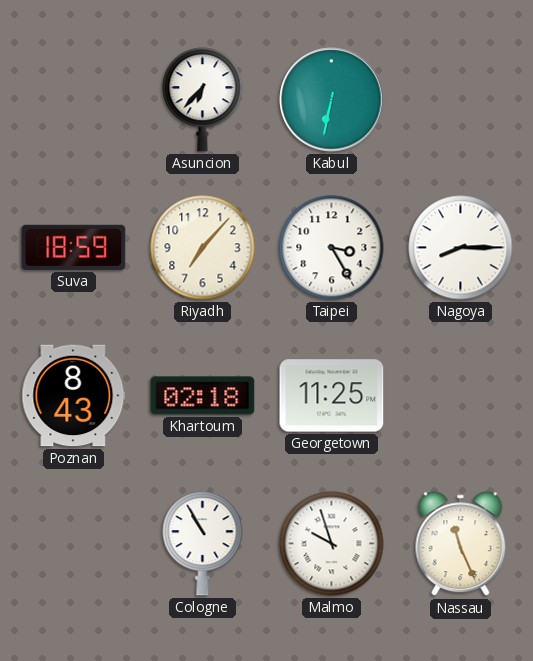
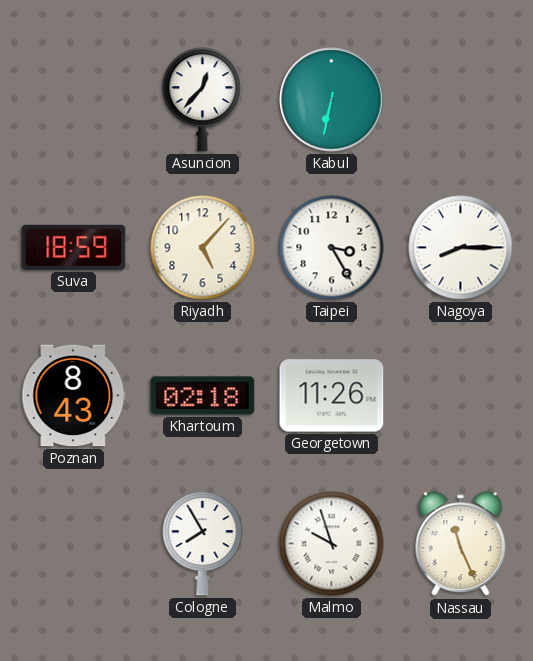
Asuncion: 6:37 -> 12:37 (203, 100)
Riyadh: 7:07 -> 5:07 (203, 248)
Georgetown: 11:25 -> 11:26 (332, 396)
Cologne: 10:55 -> 7:55 (203, 544)
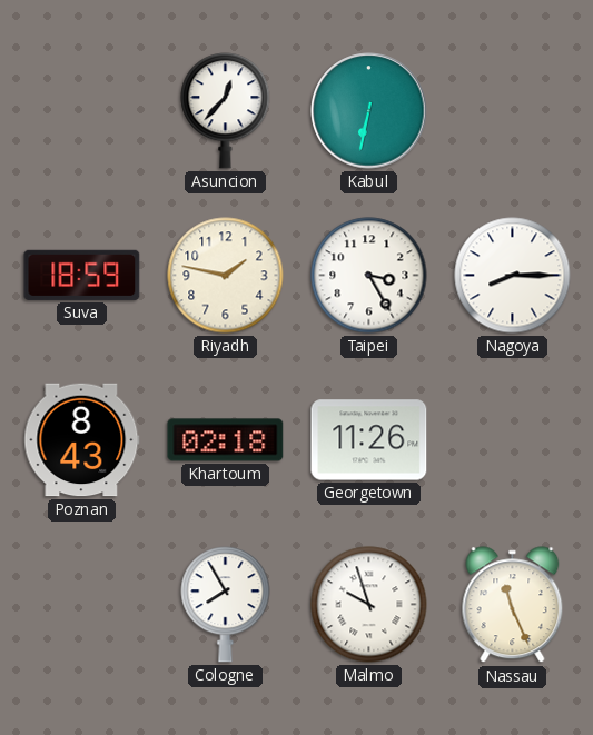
Riyadh: 5:07 -> 1:47 (226, 276)
